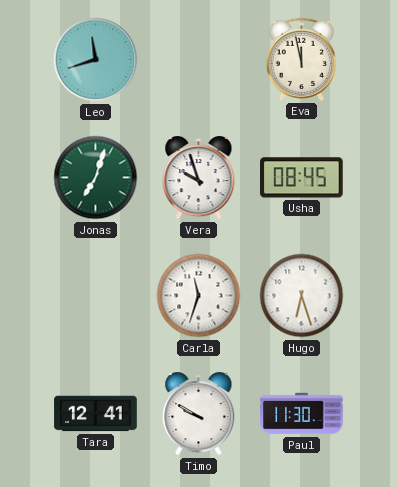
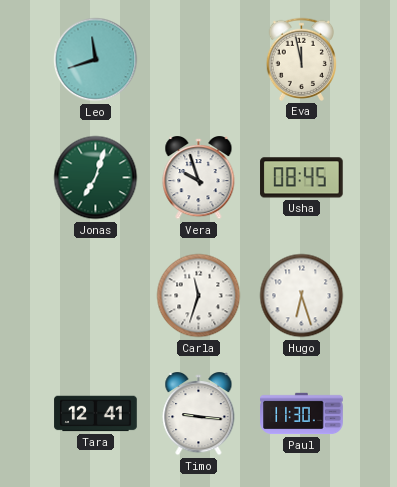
Timo: 9:50 -> 9:16 (199, 415)
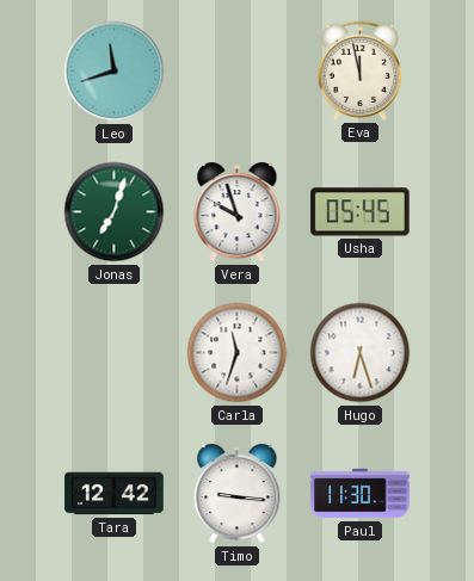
Usha: 08:45 -> 05:45 (361, 212)
Tara: 12:41 -> 12:42 (115, 494)
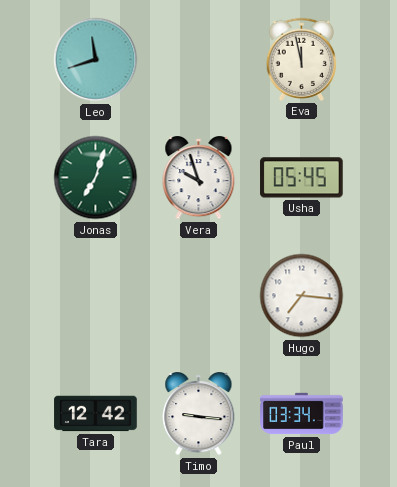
Carla: 11:33 -> none (238, 353)
Hugo: 6:27 -> 7:16 (302, 296)
Paul: 11:30 -> 03:34 (302, 414)
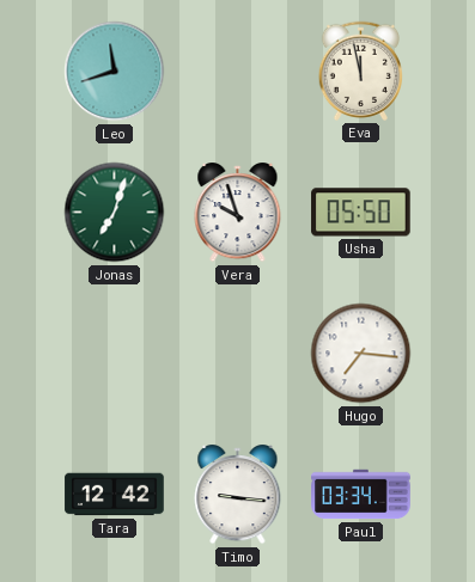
Usha: 05:45 -> 05:50 (361, 213)
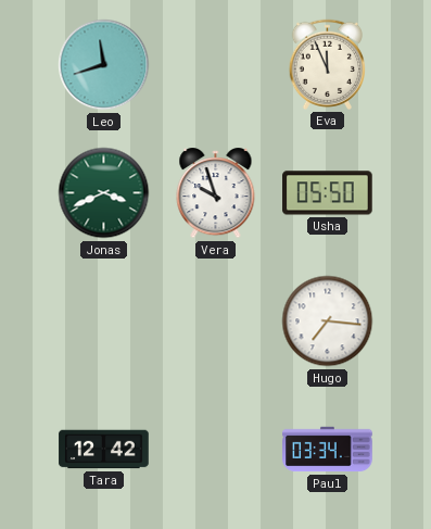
Eva: 11:58 -> 11:56 (327, 64)
Jonas: 7:03 -> 3:41 (104, 193)
Timo: 9:16 -> none (238, 496)
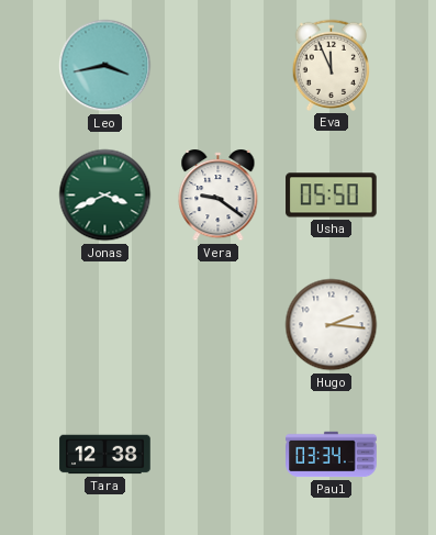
Leo: 11:42 -> 3:43 (105, 66)
Vera: 9:57 -> 9:21 (219, 197)
Hugo: 7:16 -> 2:16 (332, 325)
Tara: 12:42 -> 12:38 (105, 455)
